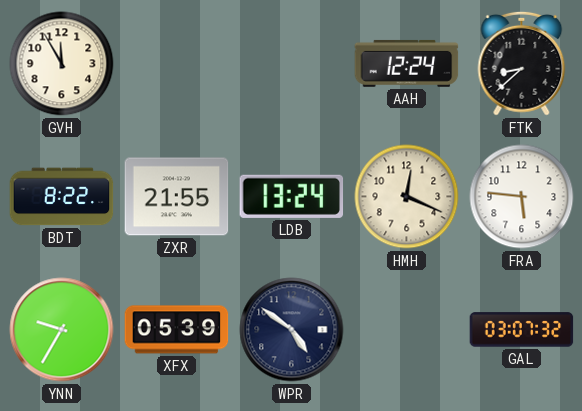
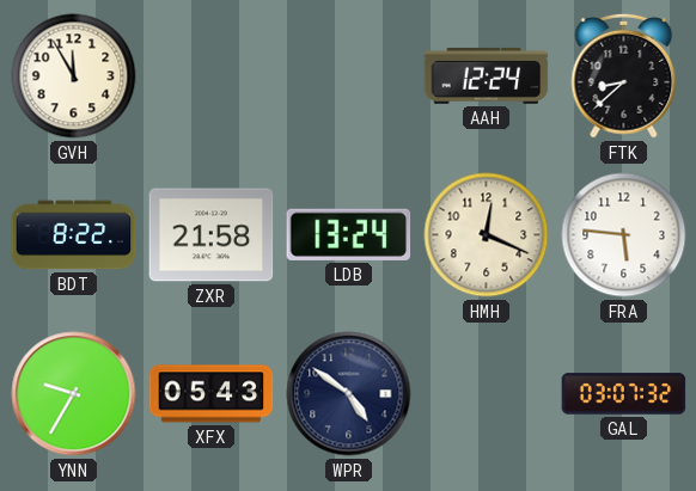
ZXR: 21:55 -> 21:58 (212, 235)
XFX: 05:39 -> 05:43 (212, 394)
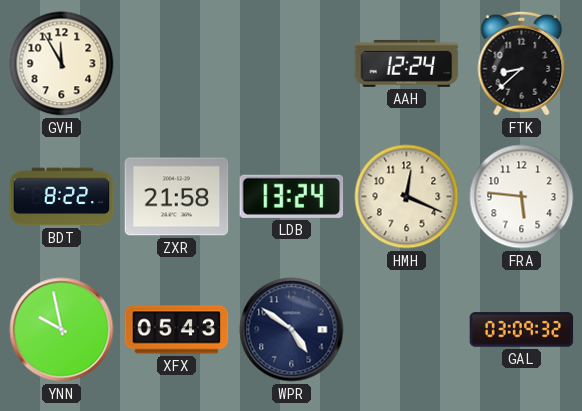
YNN: 9:35 -> 9:58 (62, 330)
GAL: 03:07 -> 03:09 (522, 330)
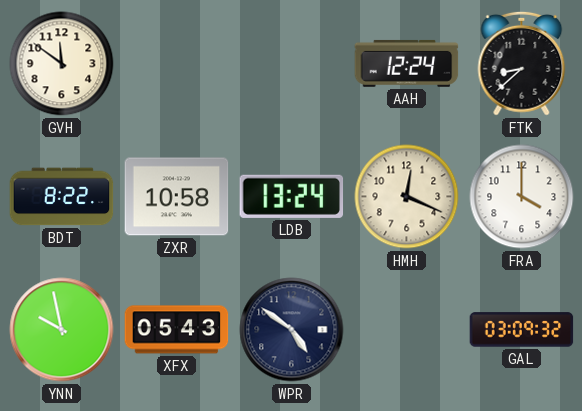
GVH: 11:55 -> 11:51 (62, 64)
ZXR: 21:58 -> 10:58 (177, 197)
FRA: 5:46 -> 4:00 (522, 197)
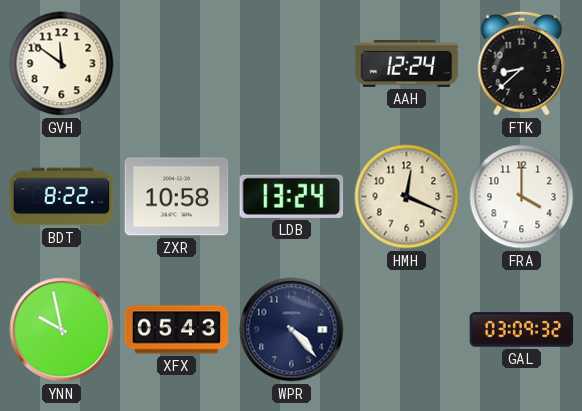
WPR: 4:51 -> 4:23 (292, 330)
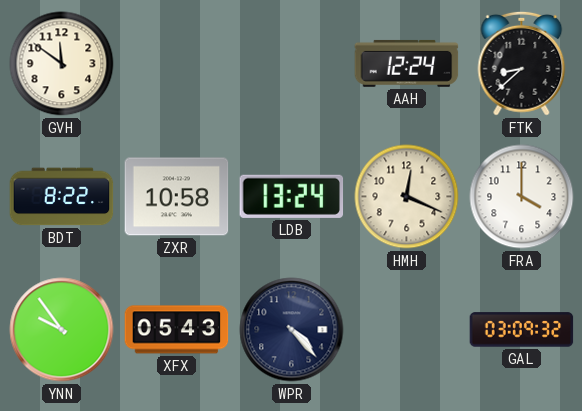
YNN: 9:58 -> 9:54 (62, 330)
